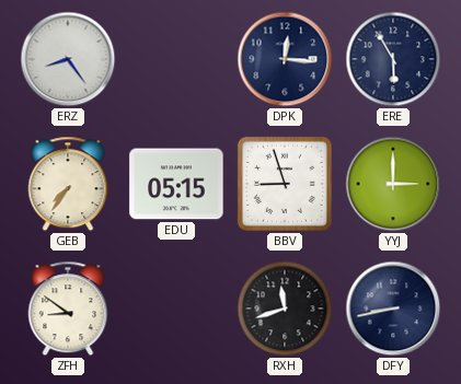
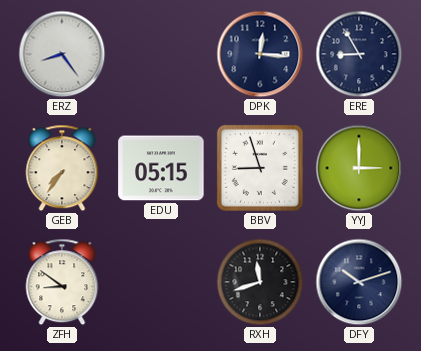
ERE: 5:55 -> 8:55 (359, 54)
DFY: 8:43 -> 10:12 (359, 282)
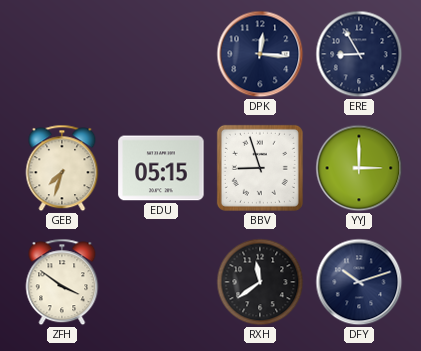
ERZ: 8:24 -> none (62, 54)
GEB: 7:36 -> 7:33 (62, 168)
ZFH: 8:51 -> 3:51 (62, 282)
RXH: 11:42 -> 11:39 (260, 282)
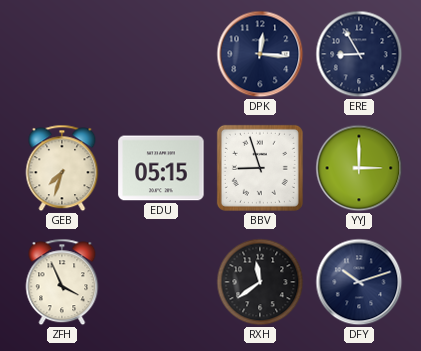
ZFH: 3:51 -> 3:56 (62, 282)
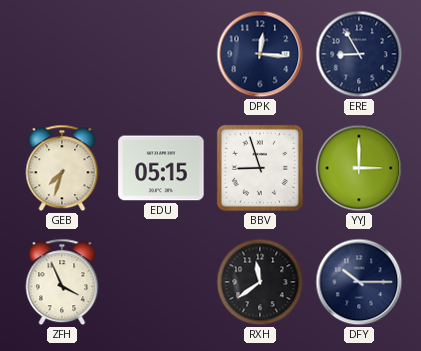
DFY: 10:12 -> 10:15 (359, 282)
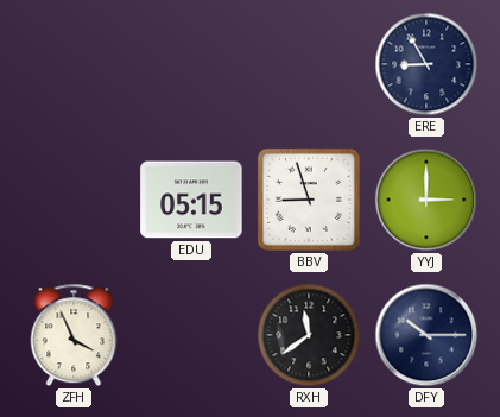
DPK: 12:16 -> none (260, 54)
GEB: 7:33 -> none (62, 168)
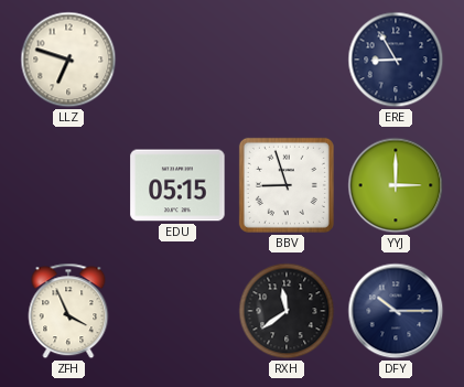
LLZ: none -> 6:48 (68, 60)
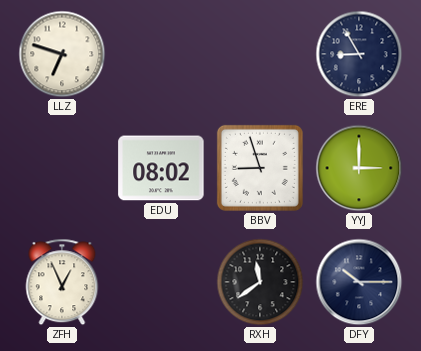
EDU: 05:15 -> 08:02 (161, 168)
ZFH: 3:56 -> 12:56 (62, 282)
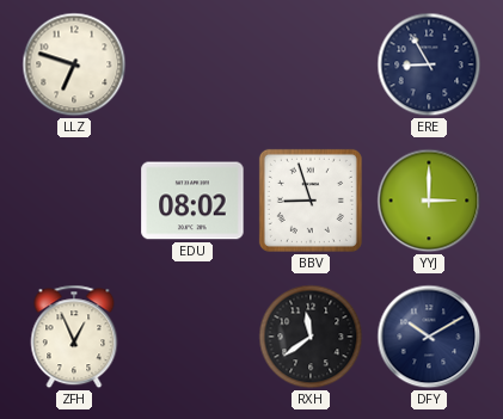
DFY: 10:15 -> 10:10 (429, 337)
